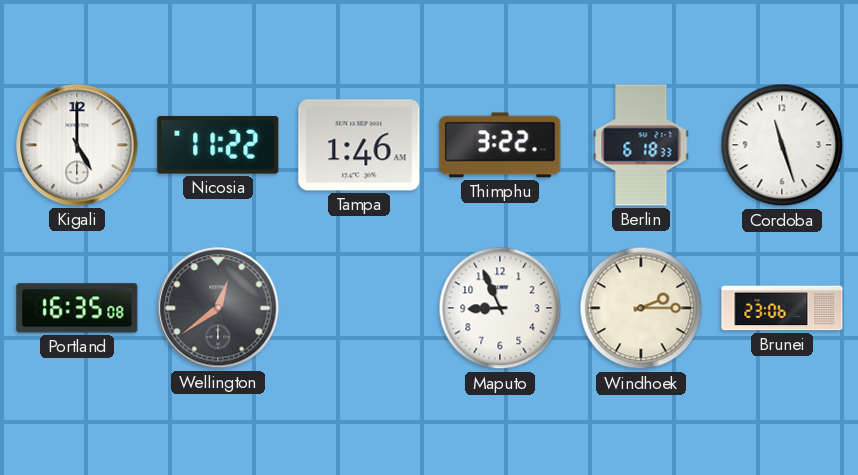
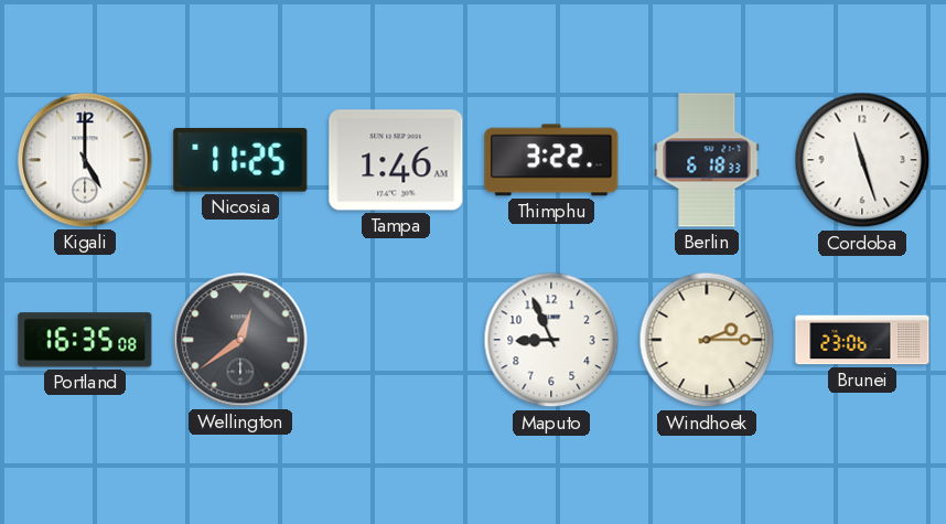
Nicosia: 11:22 -> 11:25 (240, 160)
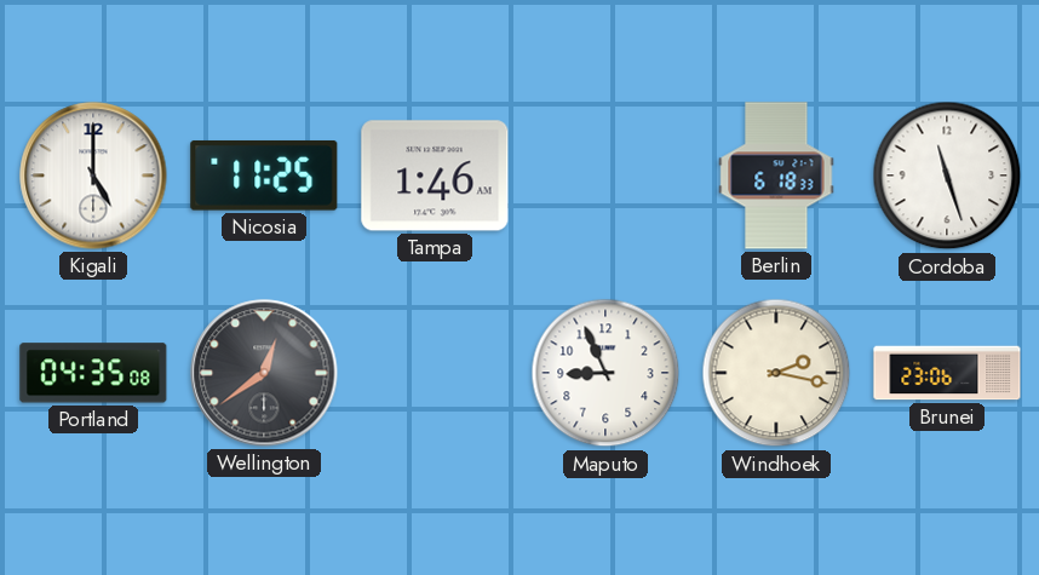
Thimphu: 3:22 -> none (551, 160)
Portland: 16:35 -> 04:35 (93, 373)
Windhoek: 2:15 -> 2:17 (776, 373)
